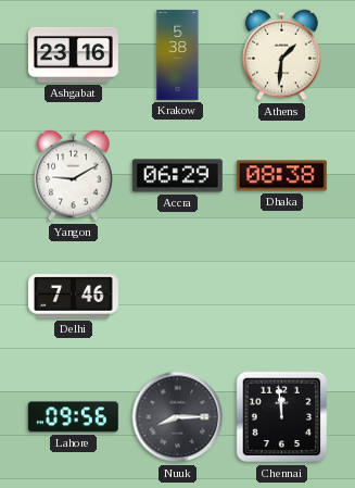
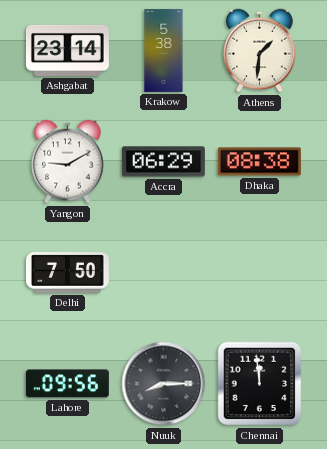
Ashgabat: 23:16 -> 23:14 (67, 50)
Delhi: 7:46 -> 7:50 (67, 273)
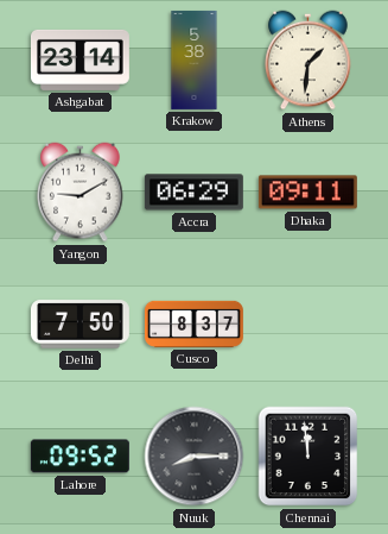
Dhaka: 08:38 -> 09:11 (307, 193)
Cusco: none -> 8:37 (193, 323)
Lahore: 09:56 -> 09:52 (79, 457)
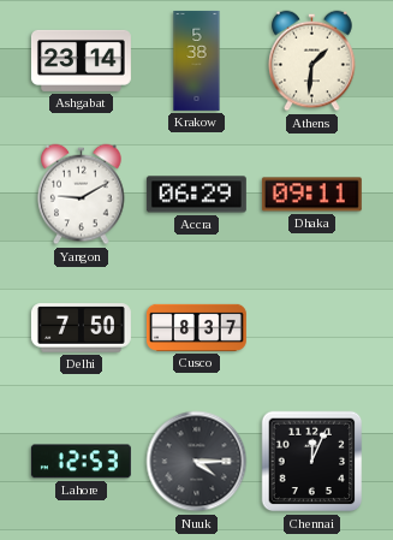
Lahore: 09:52 -> 12:53 (81, 462)
Nuuk: 8:15 -> 4:15 (197, 462)
Chennai: 11:59 -> 12:04 (312, 462)
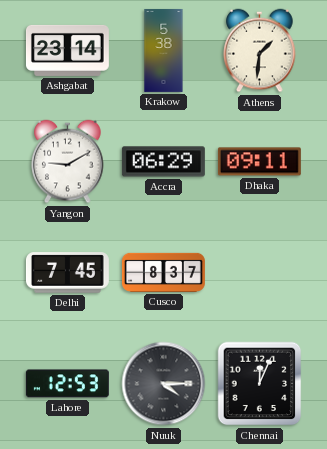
Delhi: 7:50 -> 7:45 (67, 273)
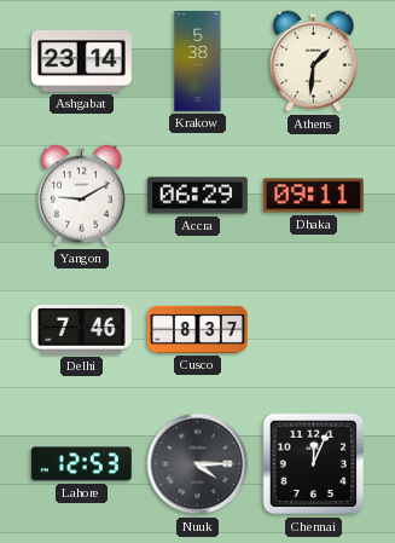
Delhi: 7:45 -> 7:46 (81, 330)
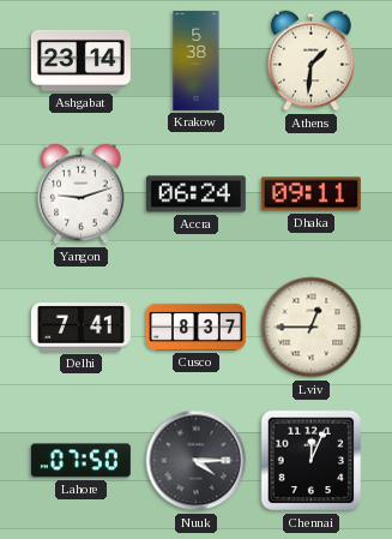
Yangon: 9:10 -> 9:12 (82, 194)
Accra: 06:29 -> 06:24 (195, 194)
Delhi: 7:46 -> 7:41 (80, 328)
Lviv: none -> 12:45 (312, 328)
Lahore: 12:53 -> 07:50 (80, 461)
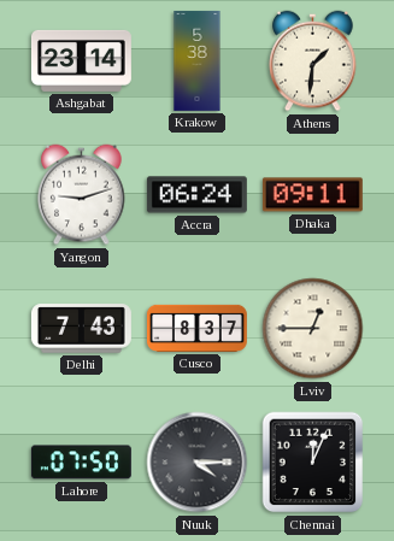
Delhi: 7:41 -> 7:43 (81, 329)
